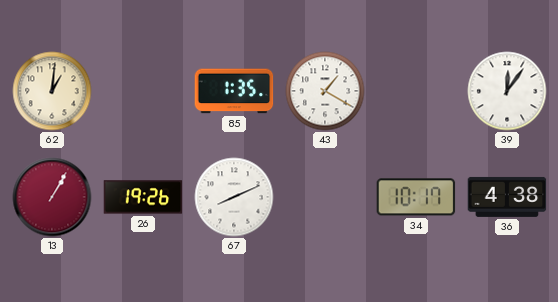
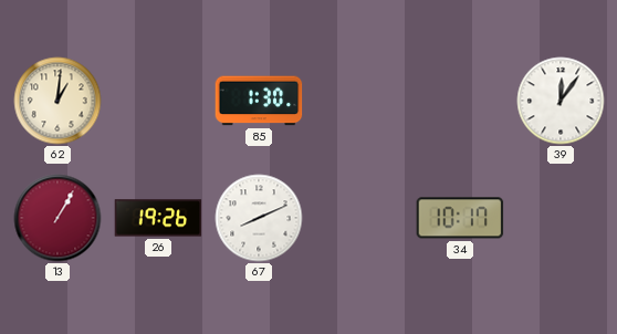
85: 1:35 -> 1:30 (259, 101)
43: 1:20 -> none (325, 91)
36: 4:38 -> none (507, 197)
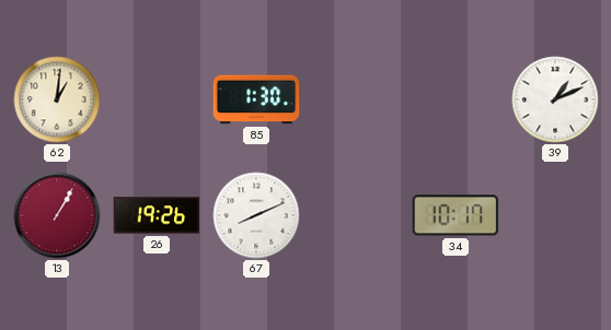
39: 12:06 -> 1:11 (555, 99)
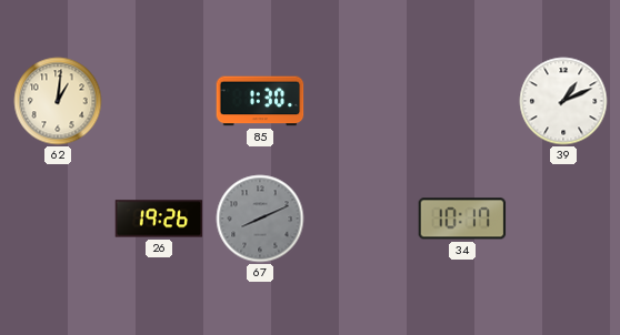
13: 1:05 -> none (57, 215)
67 dial: white -> grey (260, 219)
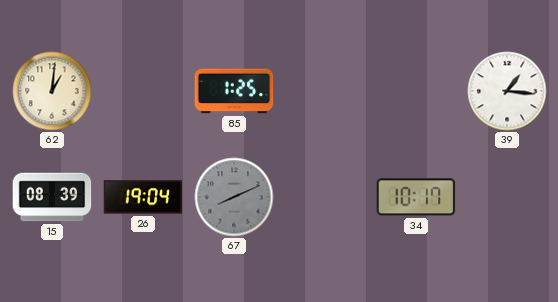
85: 1:30 -> 1:25 (234, 91)
39: 1:11 -> 1:16 (507, 91)
15: none -> 08:39 (52, 197)
26: 19:26 -> 19:04 (143, 197)
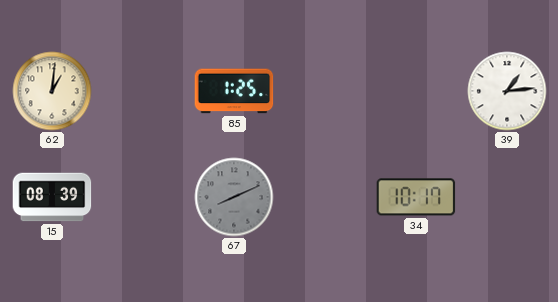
39: 1:16 -> 1:14 (507, 91)
26: 19:04 -> none (143, 197)
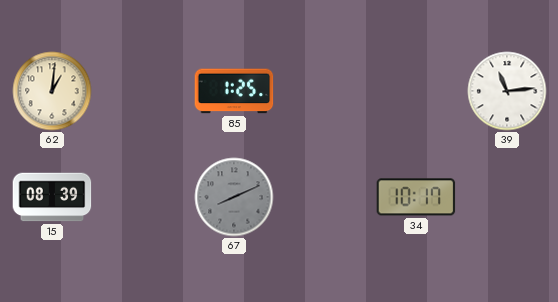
39: 1:14 -> 11:14 (507, 91)
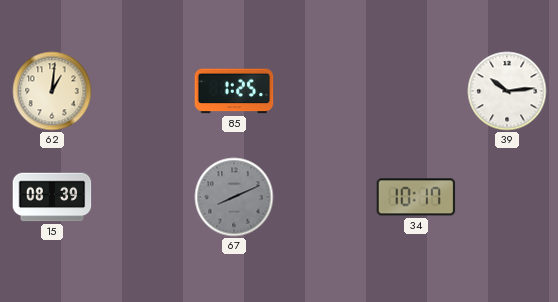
39: 11:14 -> 10:14 (507, 91)
